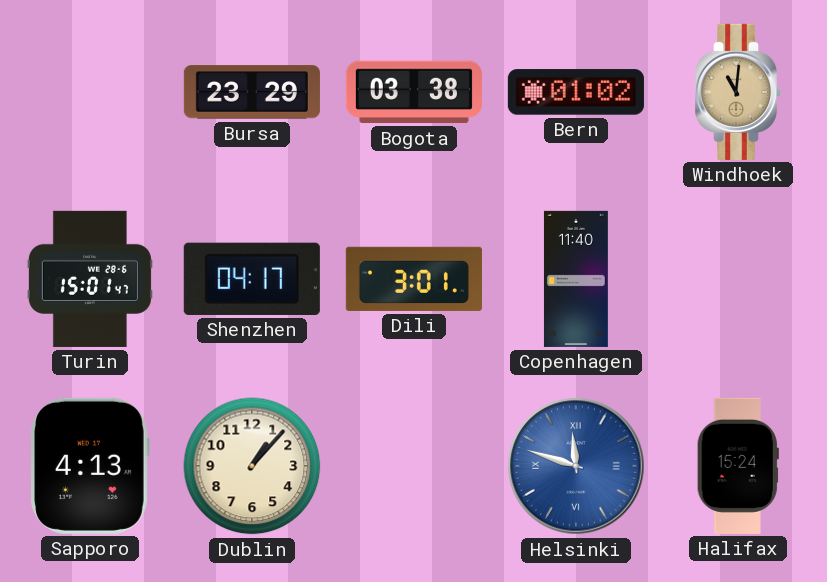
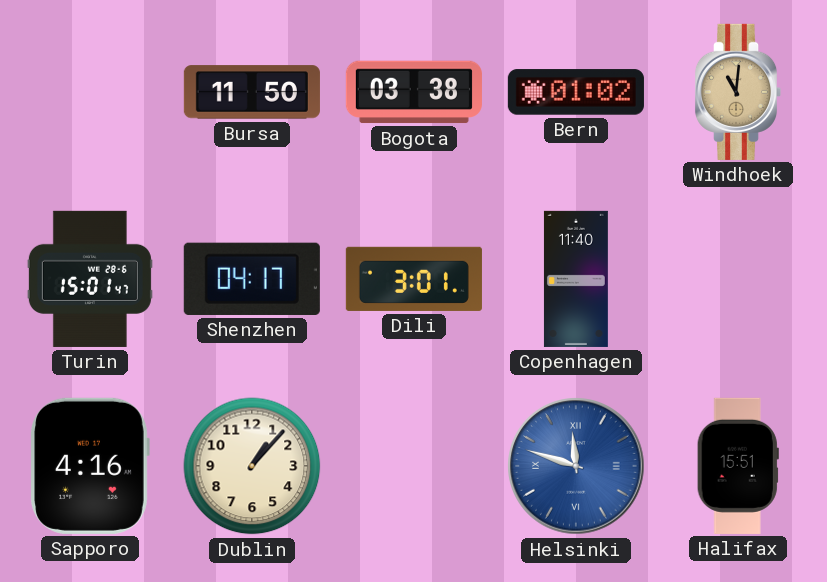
Bursa: 23:29 -> 11:50 (252, 92)
Sapporo: 4:13 -> 4:16 (90, 466)
Halifax: 15:24 -> 15:51 (738, 466)
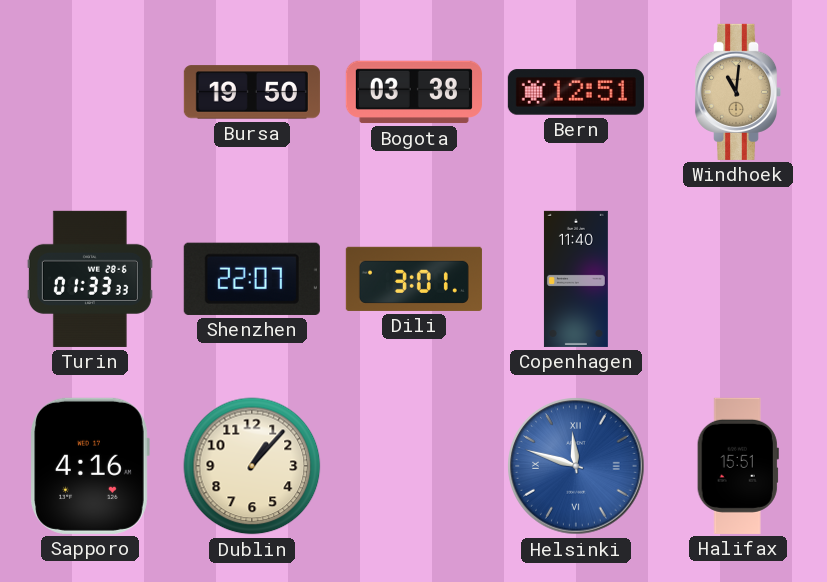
Bursa: 11:50 -> 19:50 (252, 92)
Bern: 01:02 -> 12:51 (576, 92)
Turin: 15:01 -> 01:33 (90, 279)
Shenzhen: 04:17 -> 22:07 (252, 279)
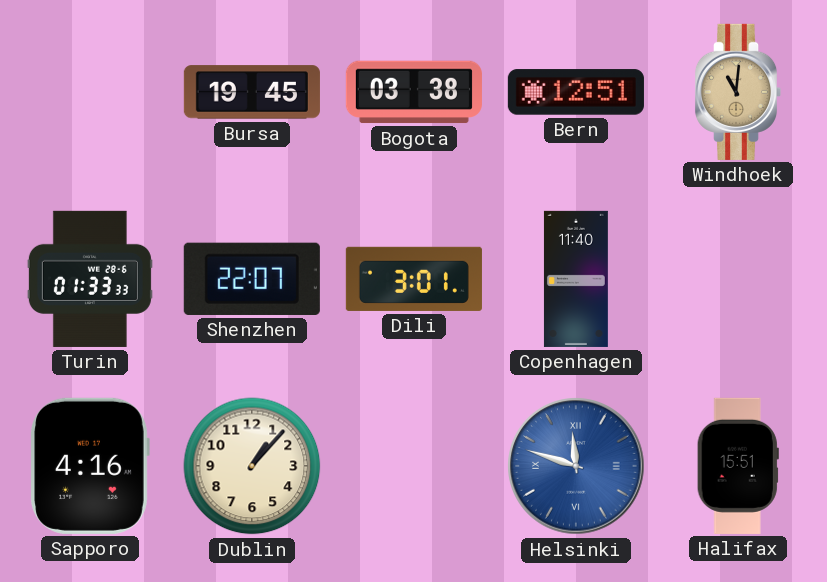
Bursa: 19:50 -> 19:45 (252, 92)
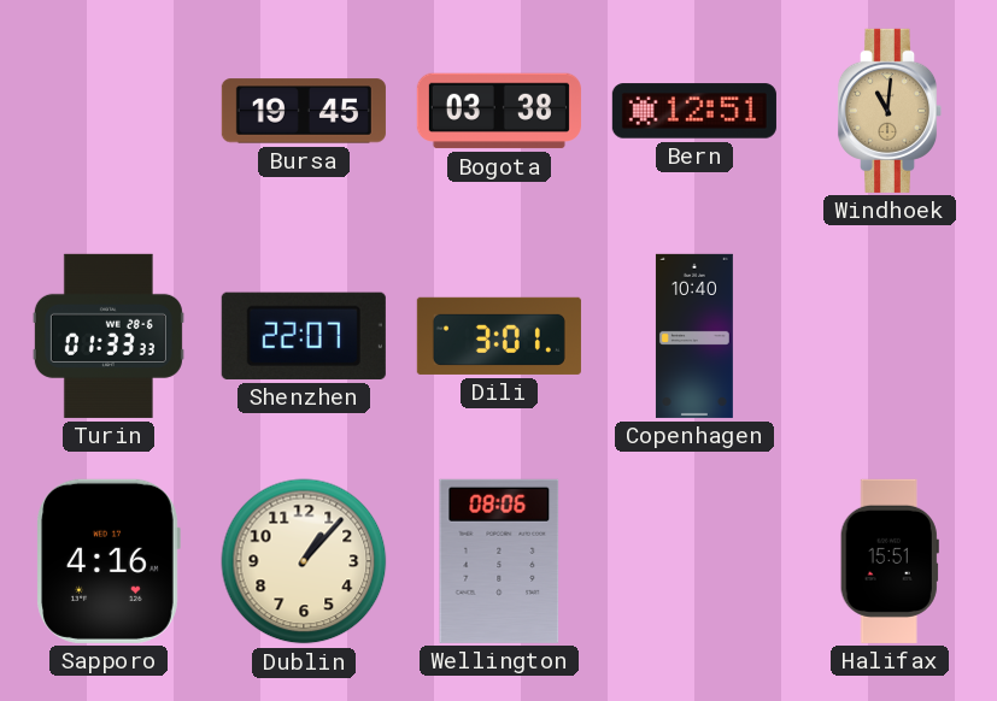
Copenhagen: 11:40 -> 10:40 (694, 336)
Wellington: none -> 08:06 (499, 561)
Helsinki: 11:48 -> none (576, 466)
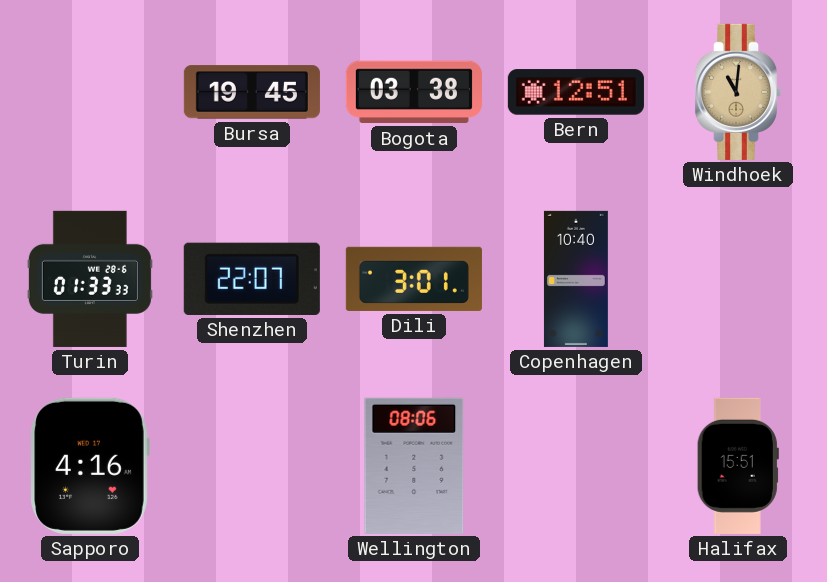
Dublin: 1:07 -> none (304, 561)
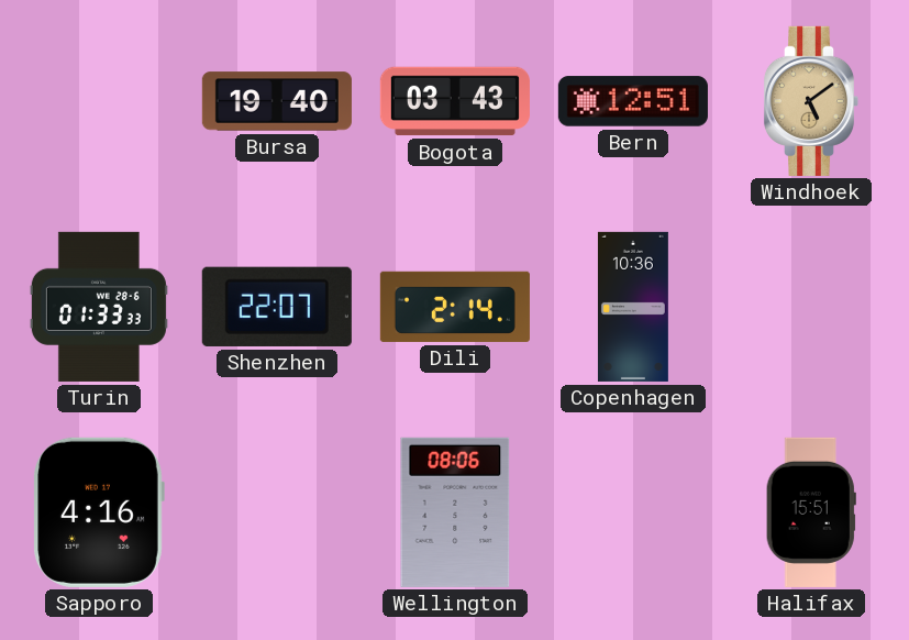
Bursa: 19:45 -> 19:40 (277, 101)
Bogota: 03:38 -> 03:43 (455, 101)
Windhoek: 11:01 -> 5:09 (811, 101)
Dili: 3:01 -> 2:14 (455, 307)
Copenhagen: 10:40 -> 10:36 (633, 307)
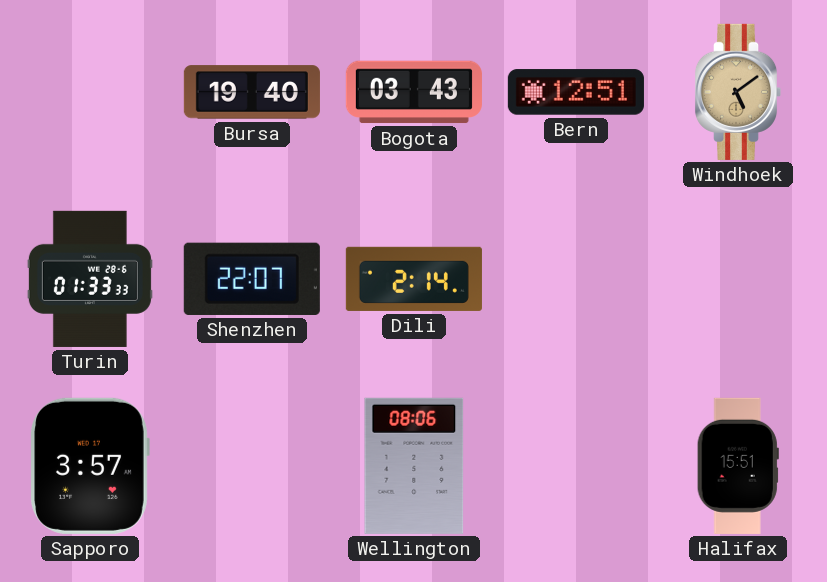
Copenhagen: 10:36 -> none (633, 307)
Sapporo: 4:16 -> 3:57 (90, 466)
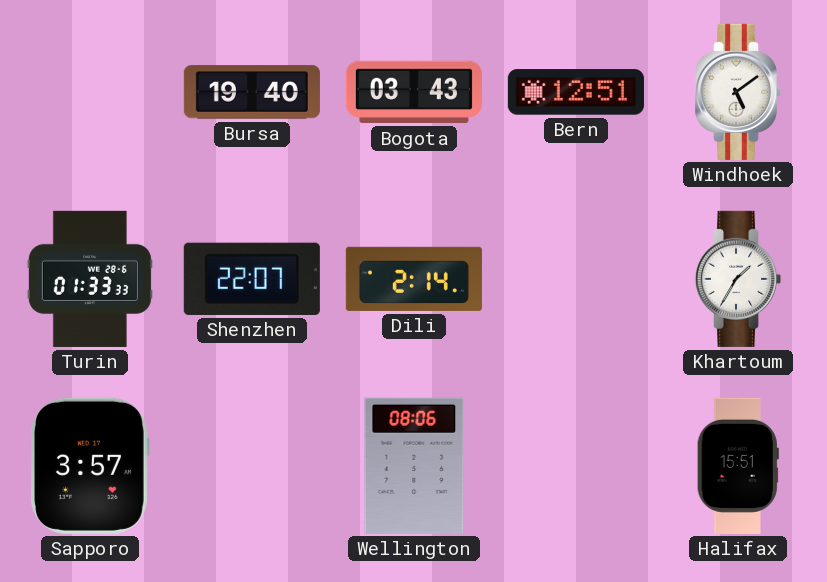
Windhoek dial: champagne -> white (738, 92)
Khartoum: none -> 1:35 (738, 279)
